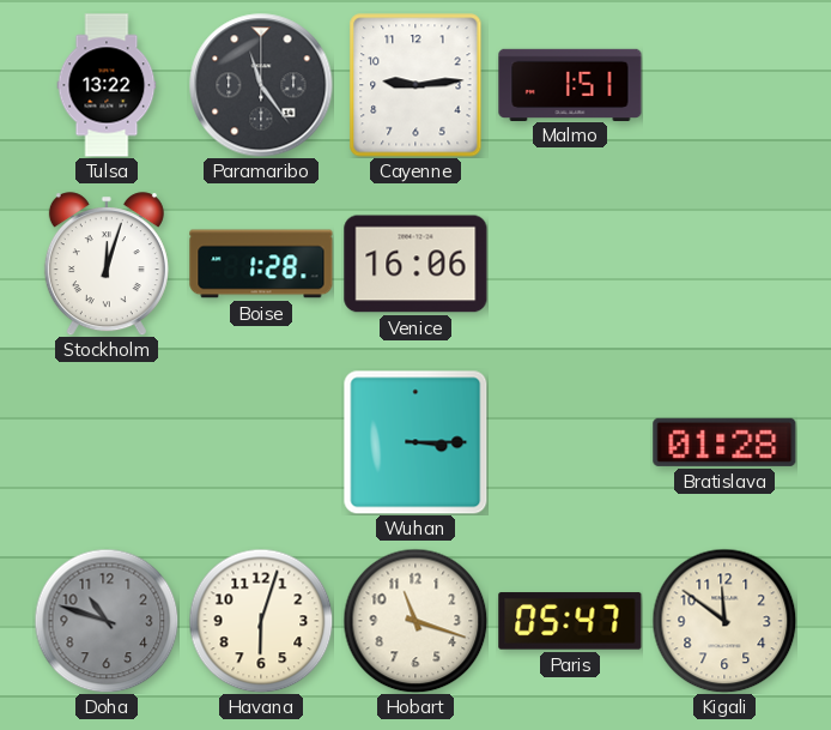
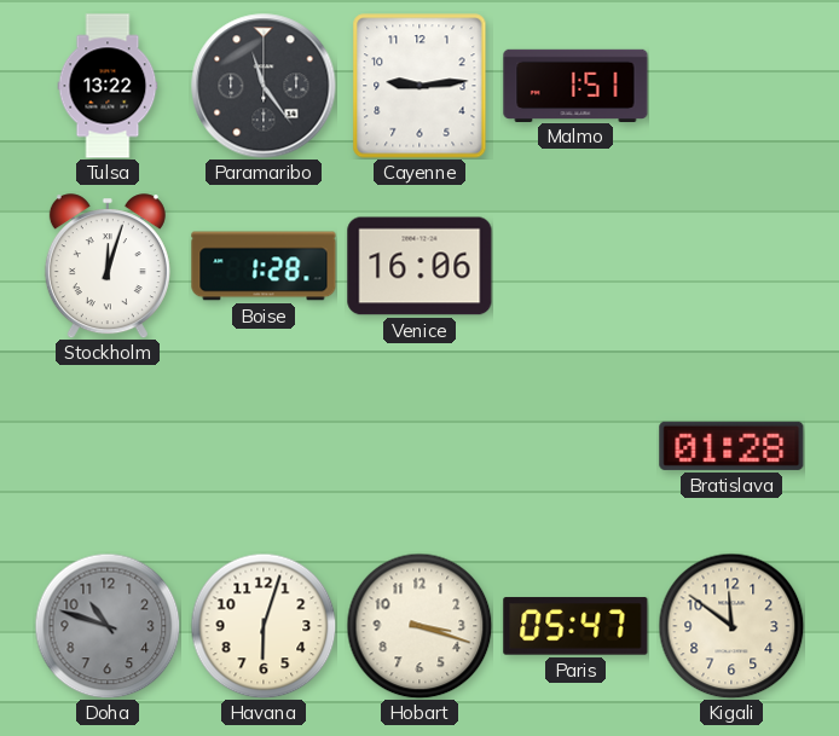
Wuhan: 3:15 -> none (415, 442)
Hobart: 11:18 -> 3:18 (419, 626)
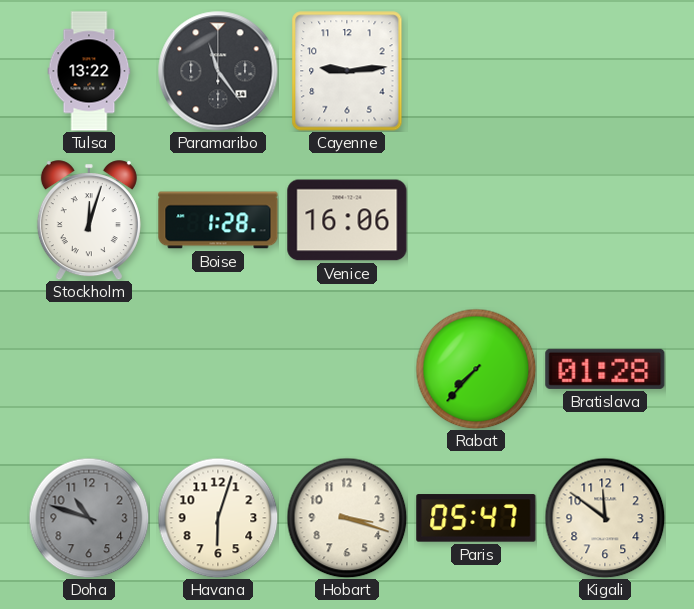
Malmo: 1:51 -> none (575, 85)
Rabat: none -> 7:37 (476, 369)
